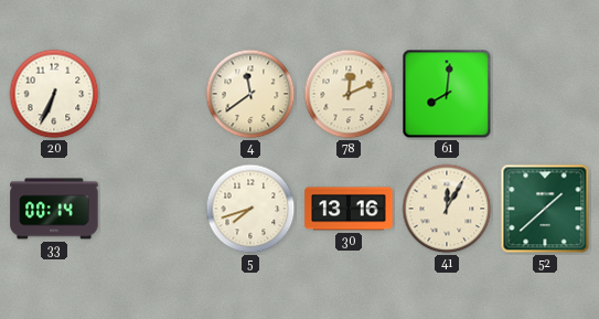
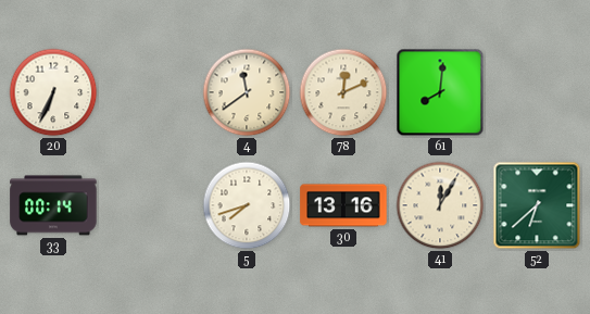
52: 1:38 -> 6:38 (537, 205)
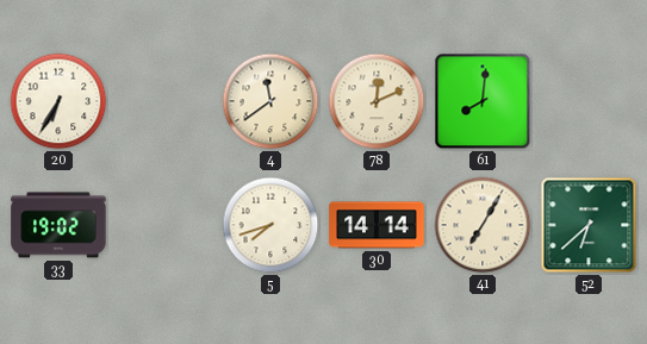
20: 6:34 -> 6:35 (58, 101)
33: 00:14 -> 19:02 (58, 225)
30: 13:16 -> 14:14 (377, 225)
41: 12:05 -> 7:05 (483, 225)
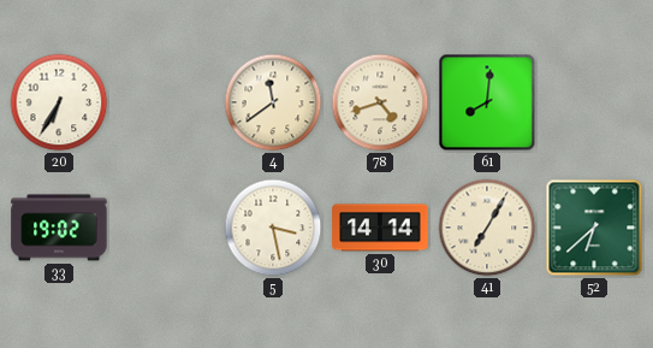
78: 12:11 -> 4:42 (380, 102)
5: 7:42 -> 3:28 (273, 228)
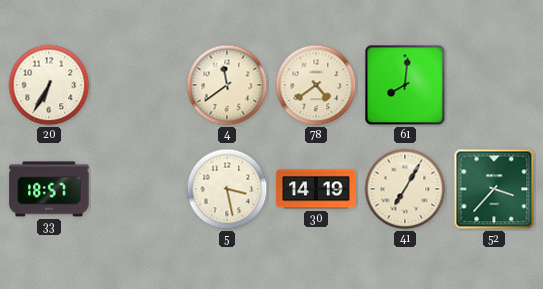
78: 4:42 -> 4:39 (316, 85)
33: 19:02 -> 18:57 (49, 189)
30: 14:14 -> 14:19 (316, 189)
52: 6:38 -> 3:37 (494, 189)
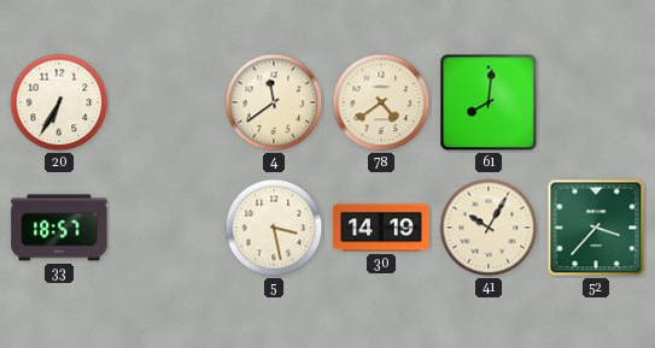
41: 7:05 -> 10:05 (489, 228)
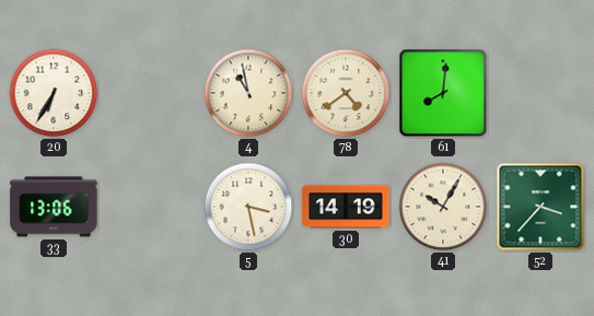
4: 11:39 -> 10:58 (248, 93)
33: 18:57 -> 13:06 (54, 207)
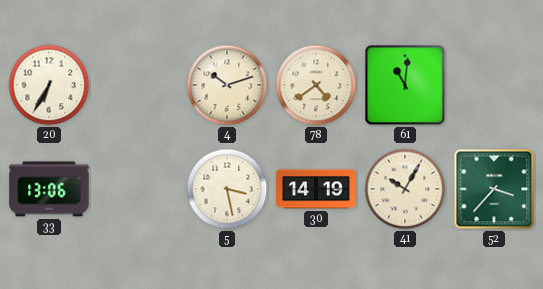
4: 10:58 -> 10:12 (227, 85)
61: 8:01 -> 11:01 (405, 85)
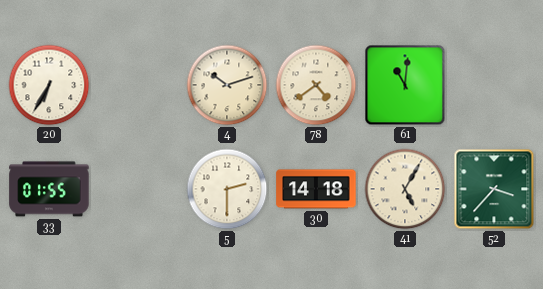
33: 13:06 -> 01:55 (49, 189)
5: 3:28 -> 2:30 (227, 189)
30: 14:19 -> 14:18 (316, 189)
41: 10:05 -> 5:05 (405, 189)
